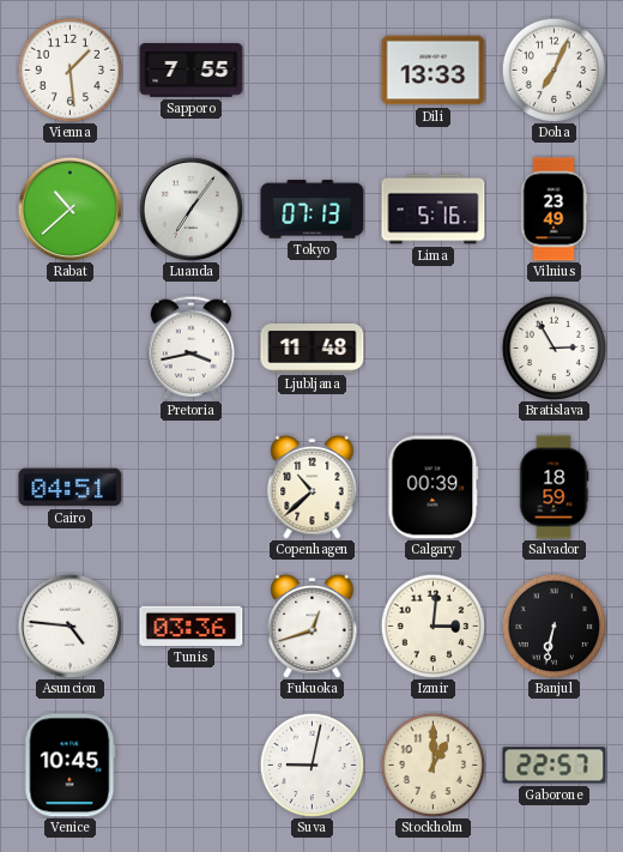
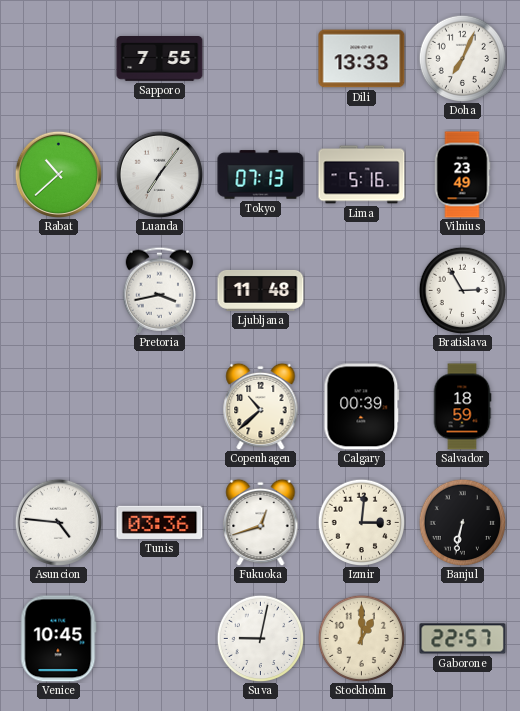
Vienna: 1:29 -> none (69, 70)
Cairo: 04:51 -> none (71, 488)
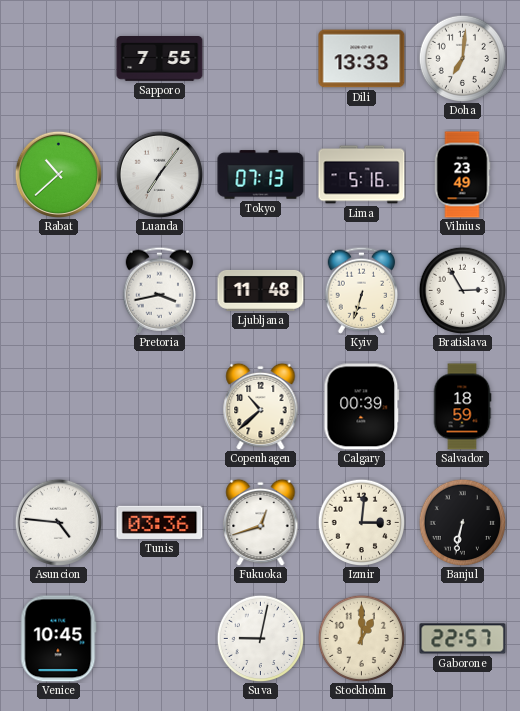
Doha: 7:04 -> 7:01 (462, 58)
Kyiv: none -> 6:33 (362, 290)
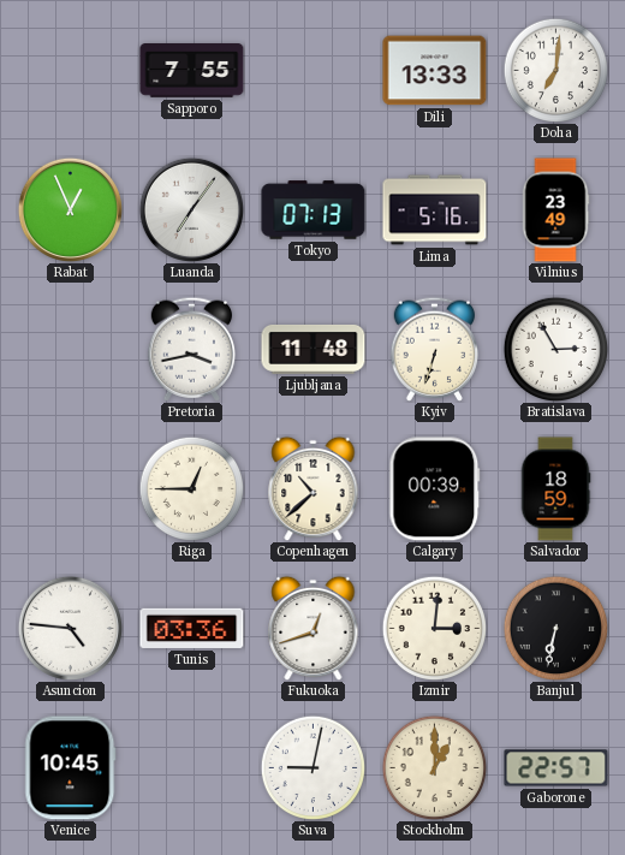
Rabat: 10:38 -> 12:56 (70, 209)
Riga: none -> 12:45 (191, 488)
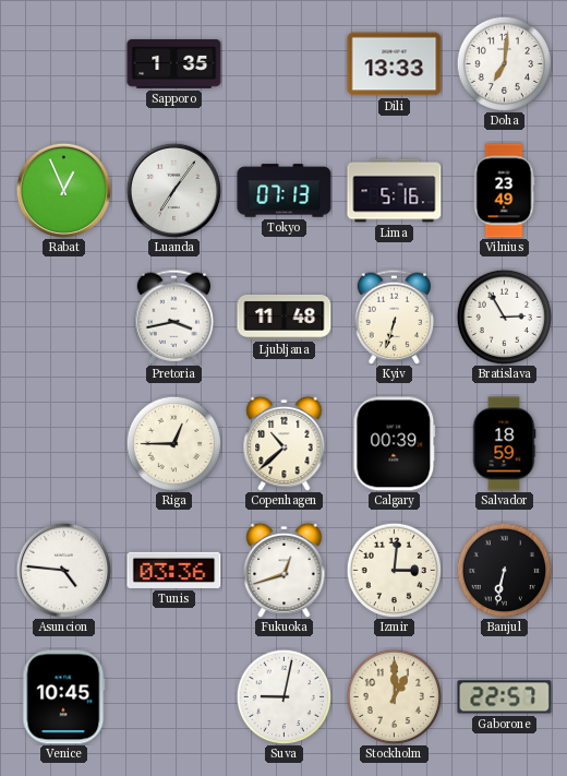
Sapporo: 7:55 -> 1:35 (174, 64)
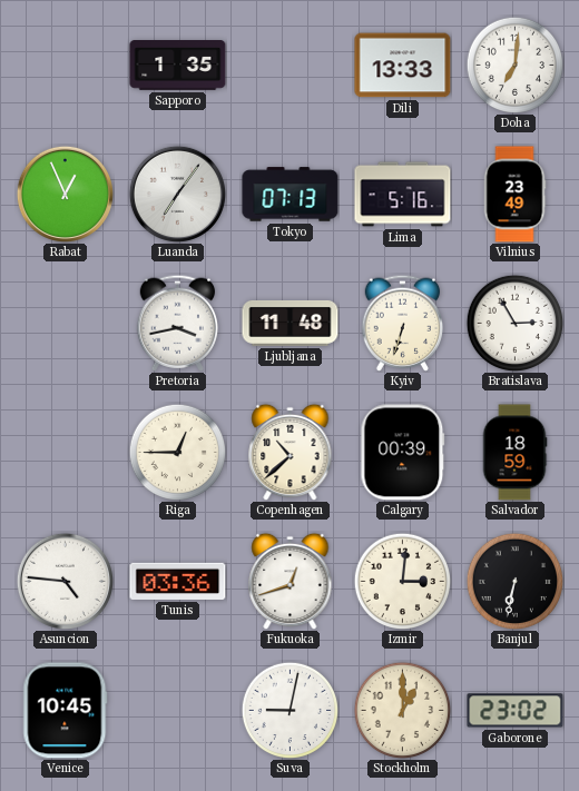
Gaborone: 22:57 -> 23:02 (516, 711)
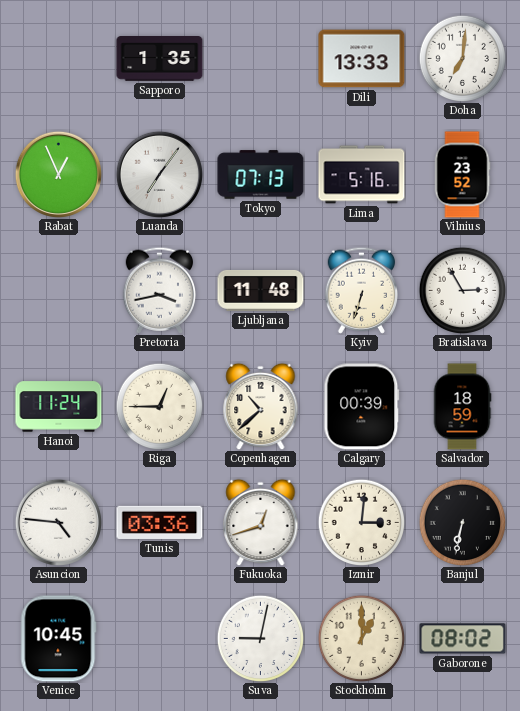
Vilnius: 23:49 -> 23:52 (462, 175)
Hanoi: none -> 11:24 (59, 407)
Gaborone: 23:02 -> 08:02 (463, 639)
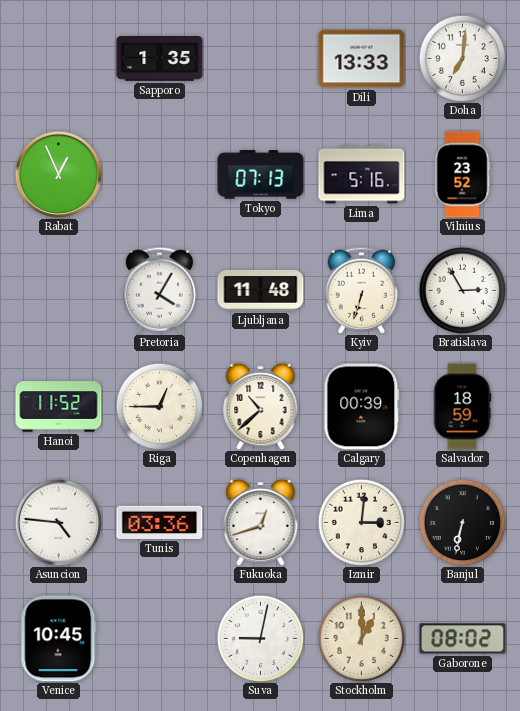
Luanda: 7:06 -> none (159, 174)
Pretoria: 3:43 -> 4:05 (160, 290)
Hanoi: 11:24 -> 11:52 (59, 407)
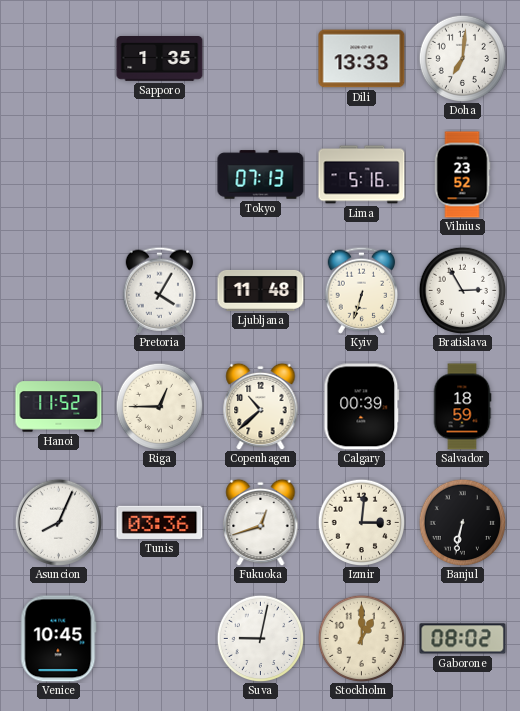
Rabat: 12:56 -> none (58, 174)
Asuncion: 4:46 -> 8:04 (58, 522)
